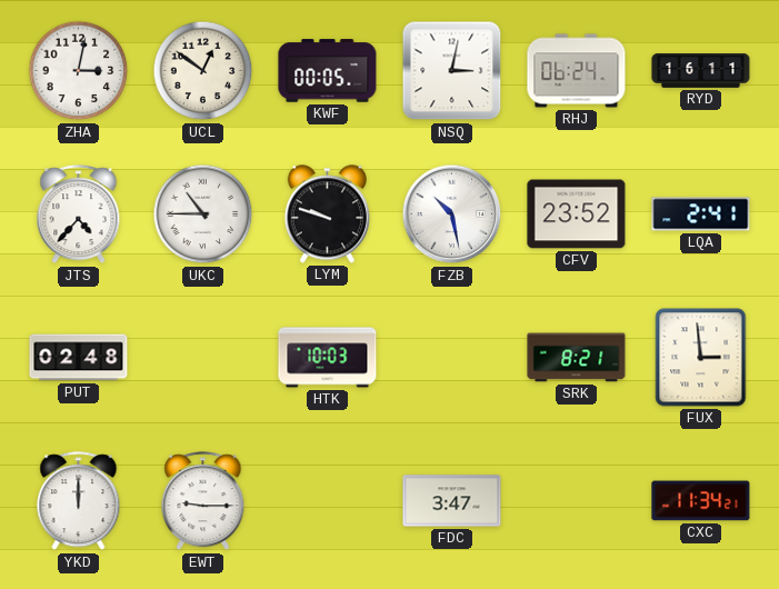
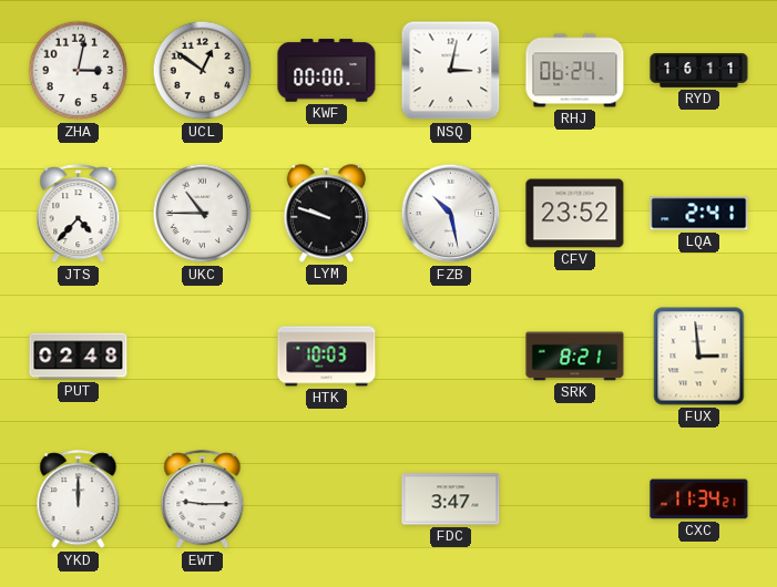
KWF: 00:05 -> 00:00 (327, 71)
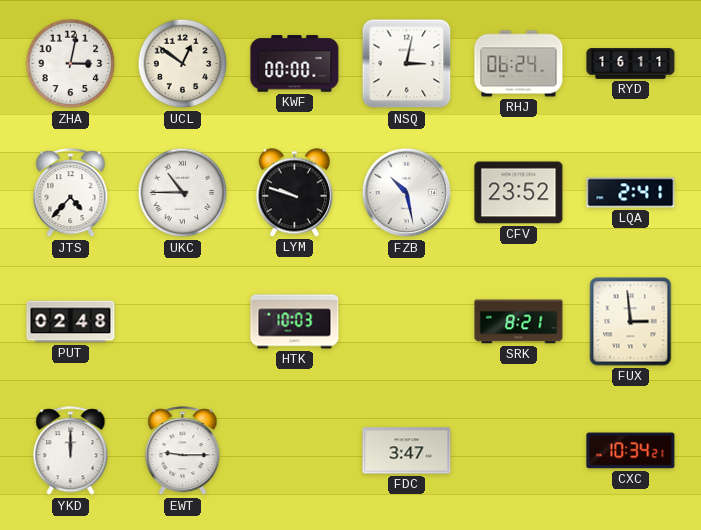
CXC: 11:34 -> 10:34 (631, 451)
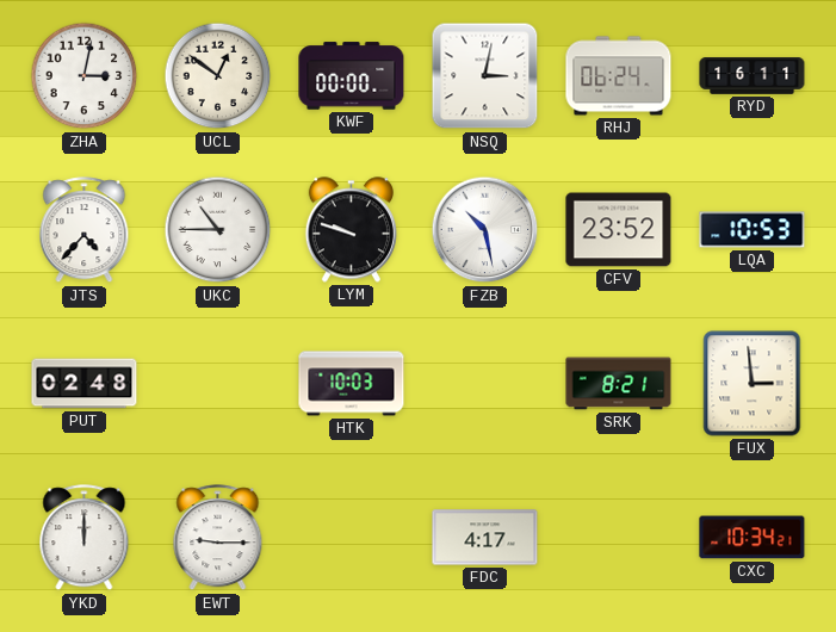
LQA: 2:41 -> 10:53 (753, 230)
FDC: 3:47 -> 4:17 (485, 538)
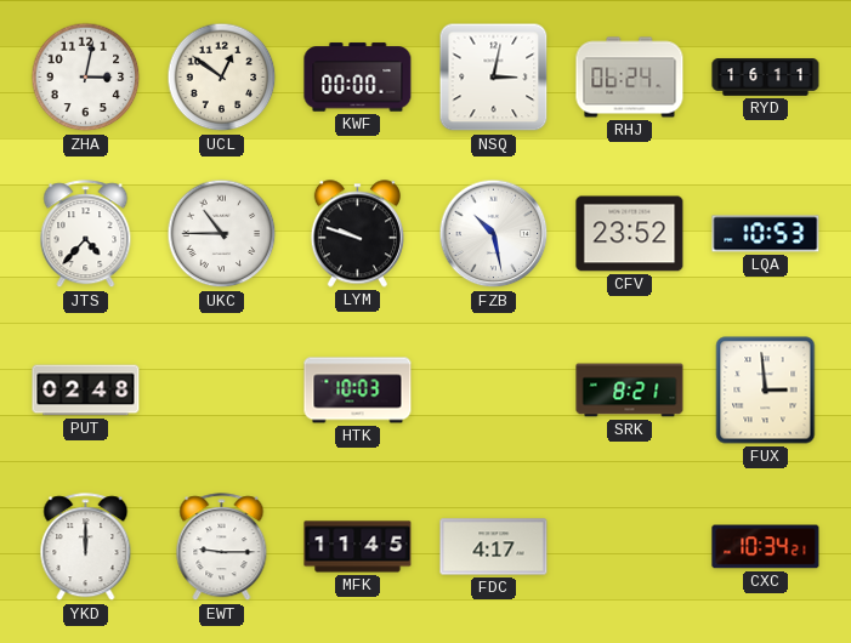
MFK: none -> 11:45 (358, 547)
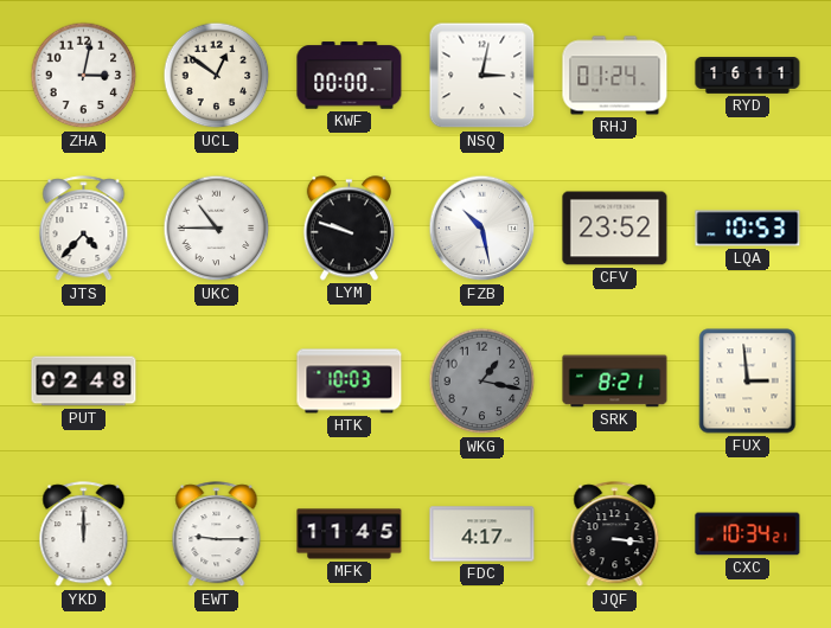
RHJ: 06:24 -> 01:24 (615, 76)
WKG: none -> 1:17 (482, 382)
JQF: none -> 3:16 (615, 534)
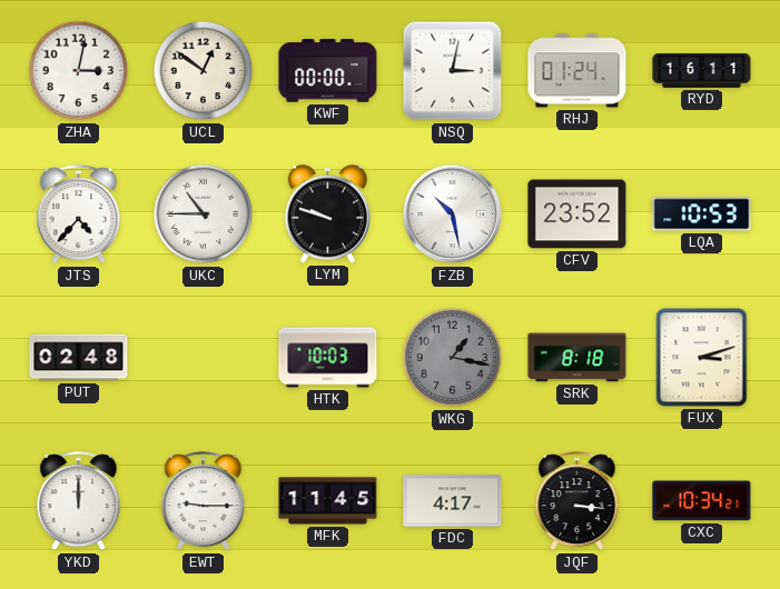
SRK: 8:21 -> 8:18 (577, 358)
FUX: 2:59 -> 3:12 (702, 358)
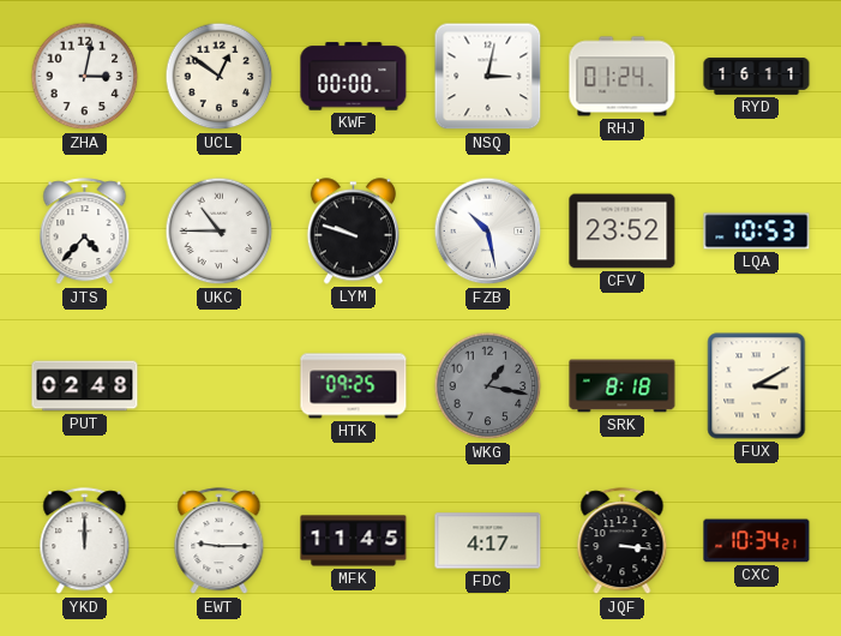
HTK: 10:03 -> 09:25 (354, 386)
FUX: 3:12 -> 3:10 (757, 386)
